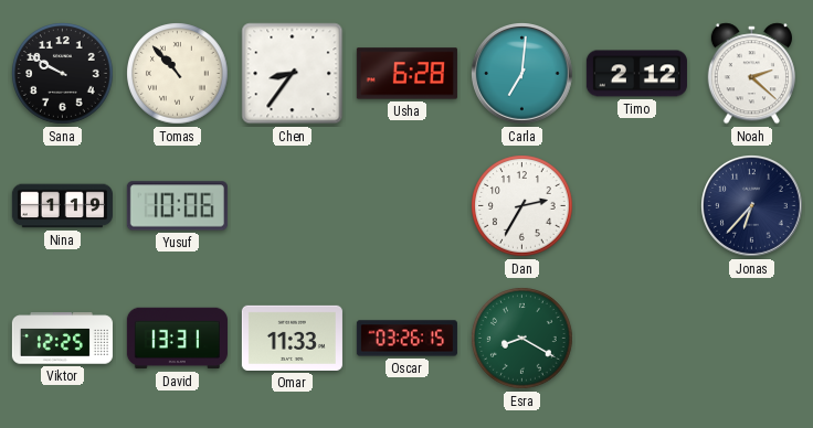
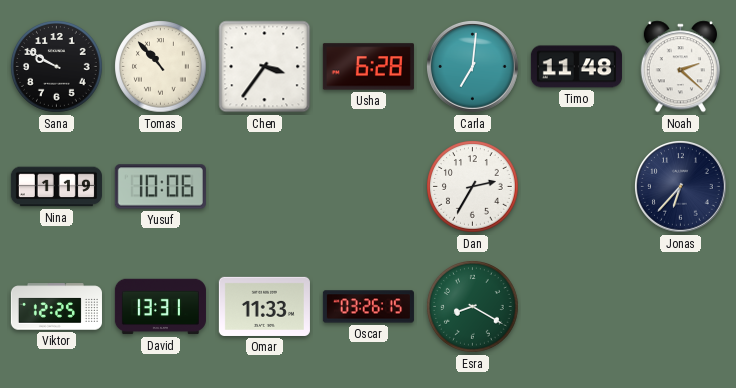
Chen: 8:36 -> 3:36 (265, 67)
Timo: 2:12 -> 11:48 (576, 67)
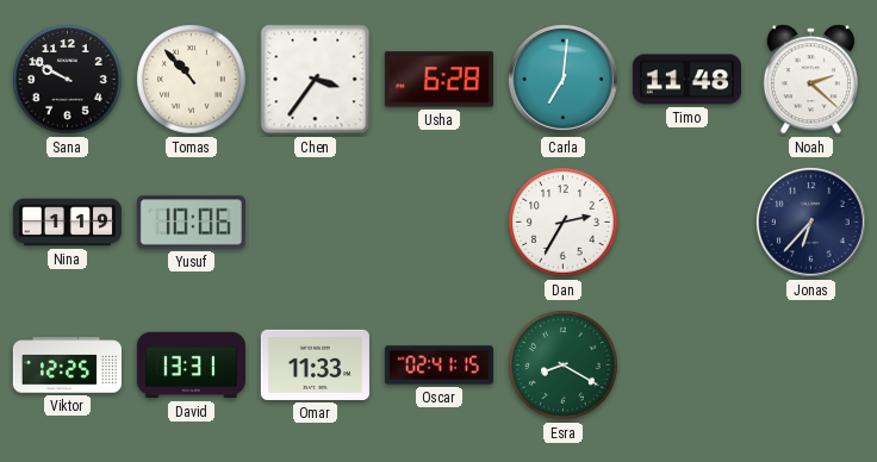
Oscar: 03:26 -> 02:41 (438, 366)
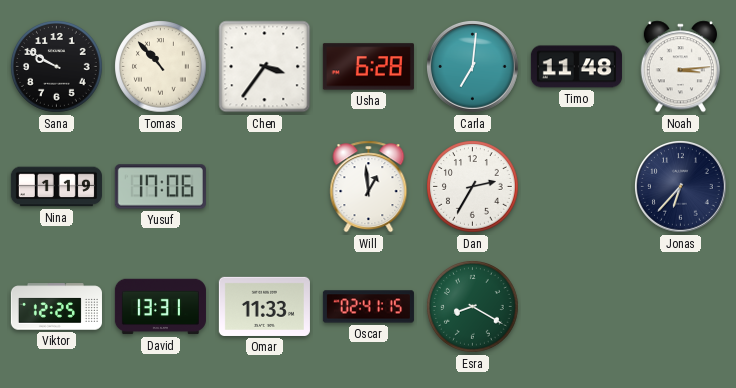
Noah: 2:22 -> 3:14 (680, 67)
Yusuf: 10:06 -> 17:06 (160, 187)
Will: none -> 12:59 (369, 187)
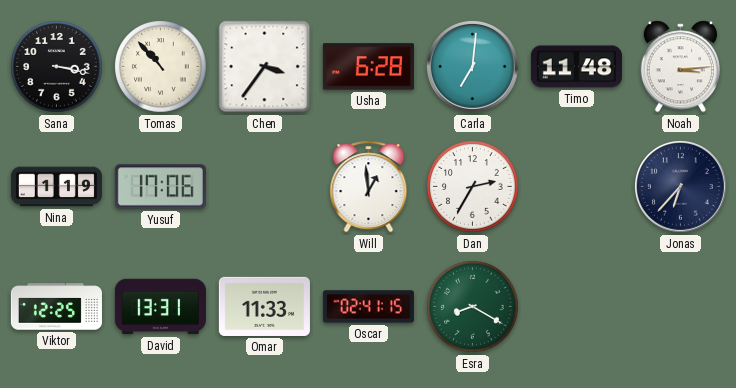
Sana: 9:50 -> 3:17 (57, 67)
